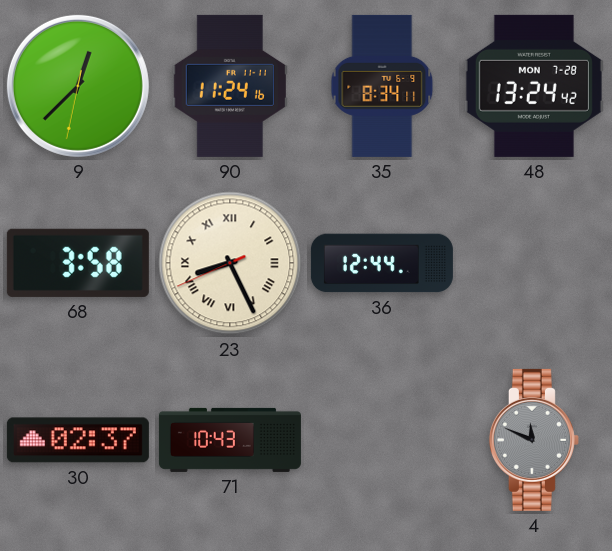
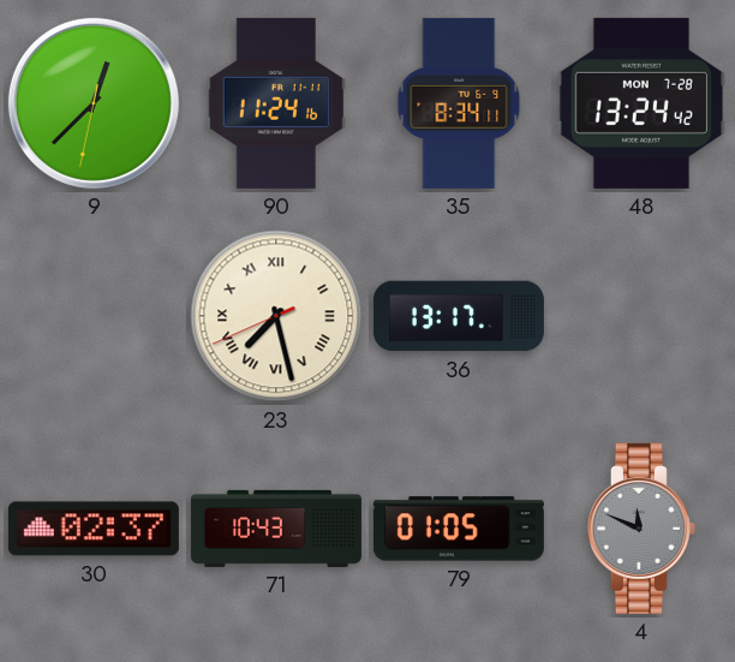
68: 3:58 -> none (78, 263)
23: 8:25 -> 7:27 (276, 316)
36: 12:44 -> 13:17 (459, 316)
79: none -> 01:05 (459, 529)
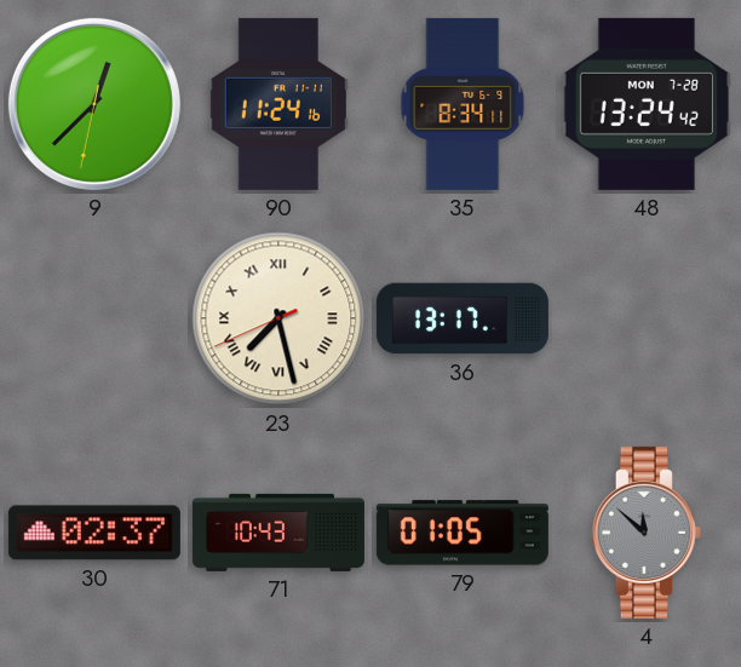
4: 11:49 -> 11:52 (647, 533)
